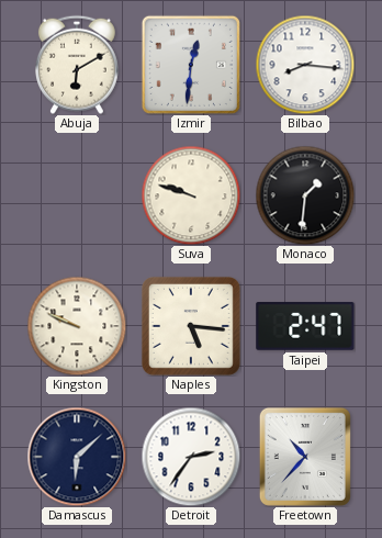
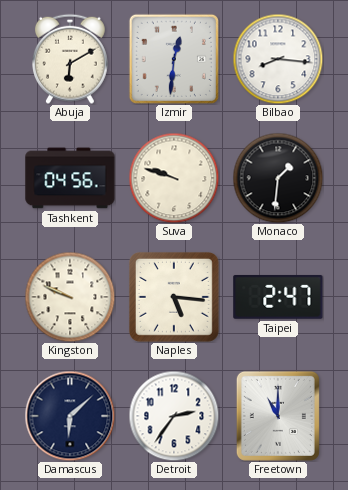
Tashkent: none -> 04:56 (70, 178)
Freetown: 10:37 -> 11:00 (278, 416)
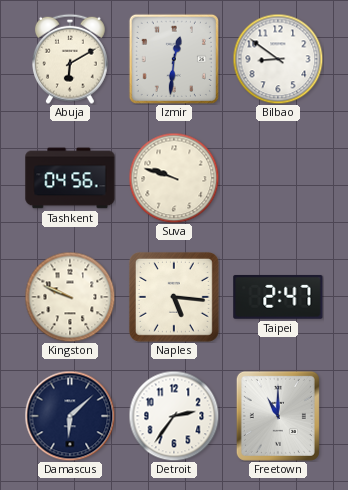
Bilbao: 8:16 -> 8:51 (278, 59)
Monaco: 1:31 -> none (278, 178)
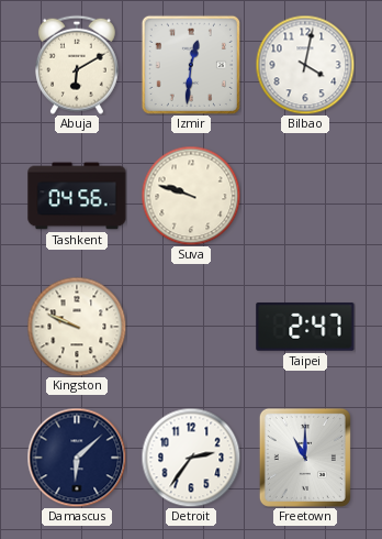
Bilbao: 8:51 -> 4:02 (305, 65)
Naples: 5:16 -> none (174, 297)
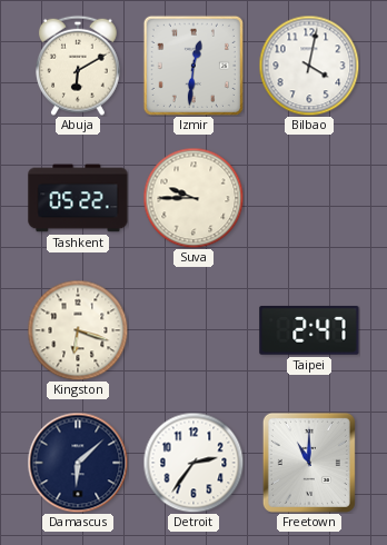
Tashkent: 04:56 -> 05:22 (78, 198)
Suva: 9:48 -> 9:45 (193, 198)
Kingston: 9:49 -> 6:18 (78, 330)
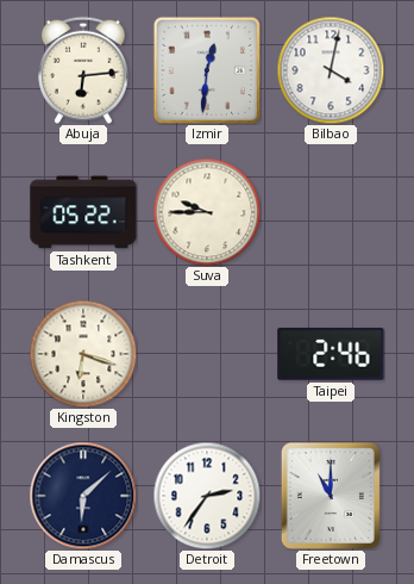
Abuja: 6:10 -> 6:14 (84, 70)
Taipei: 2:47 -> 2:46 (331, 354)
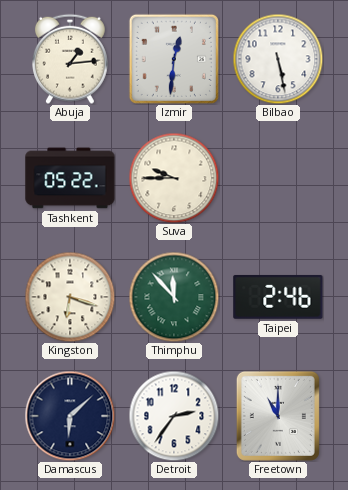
Abuja: 6:14 -> 1:14 (71, 59)
Bilbao: 4:02 -> 5:28 (278, 59)
Thimphu: none -> 11:53 (174, 297)
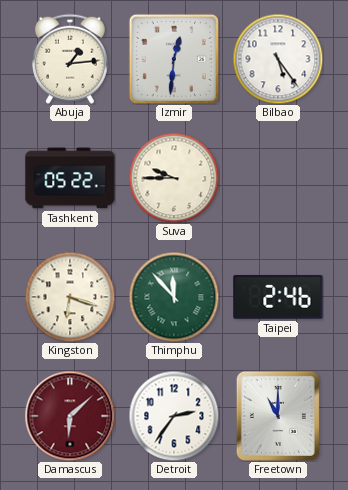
Bilbao: 5:28 -> 5:24 (278, 59)
Damascus dial: navy -> burgundy (70, 416)
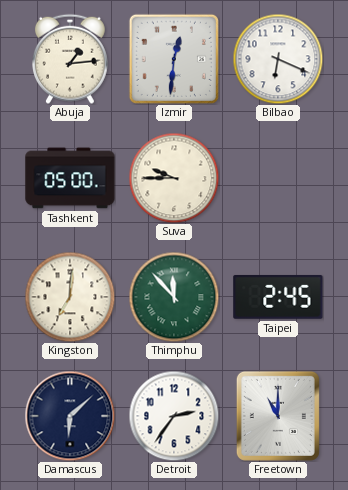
Bilbao: 5:24 -> 6:19 (278, 59)
Tashkent: 05:22 -> 05:00 (70, 178)
Kingston: 6:18 -> 7:01 (70, 297)
Taipei: 2:46 -> 2:45 (278, 297)
Damascus dial: burgundy -> navy (70, 416)
